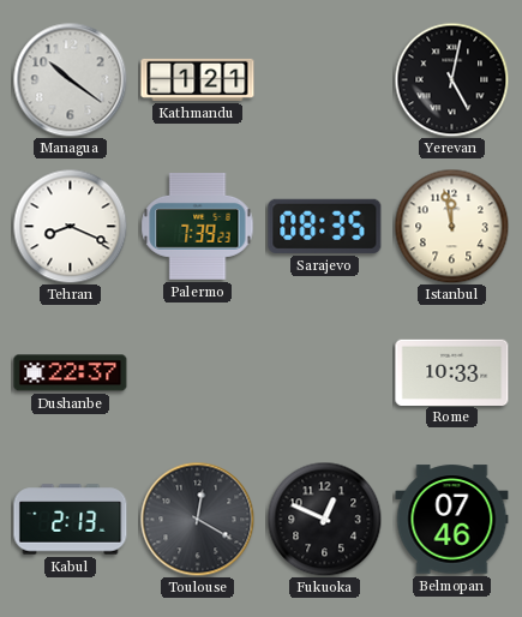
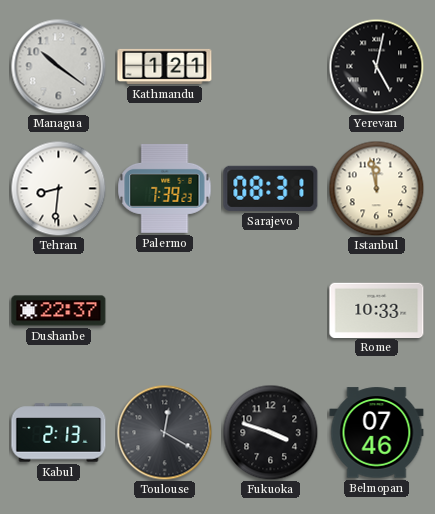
Tehran: 8:19 -> 8:31 (58, 188)
Sarajevo: 08:35 -> 08:31 (271, 188)
Fukuoka: 12:49 -> 3:48 (270, 432)
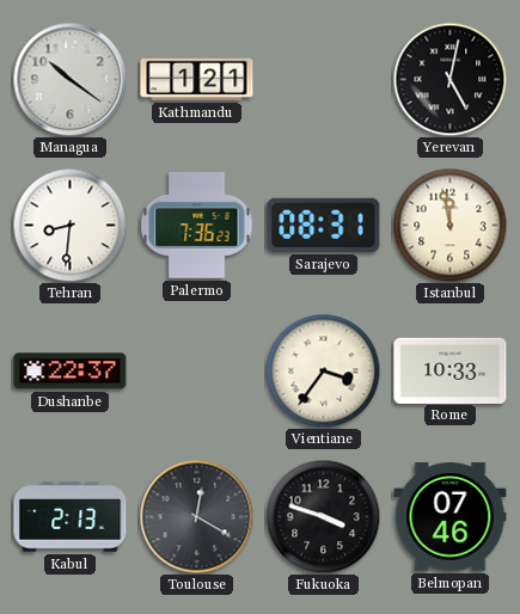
Palermo: 7:39 -> 7:36 (197, 225)
Vientiane: none -> 3:36 (323, 370)
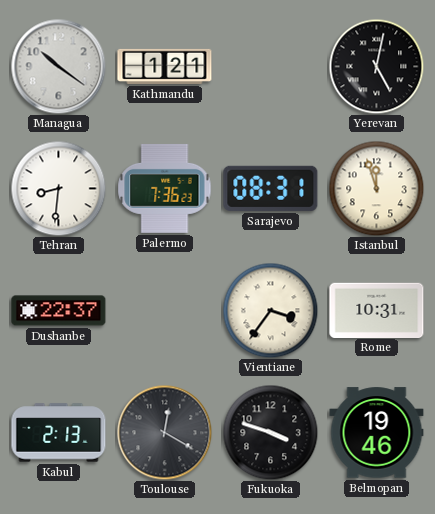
Istanbul: 11:58 -> 11:57 (376, 188)
Rome: 10:33 -> 10:31 (377, 310)
Belmopan: 07:46 -> 19:46 (377, 433)
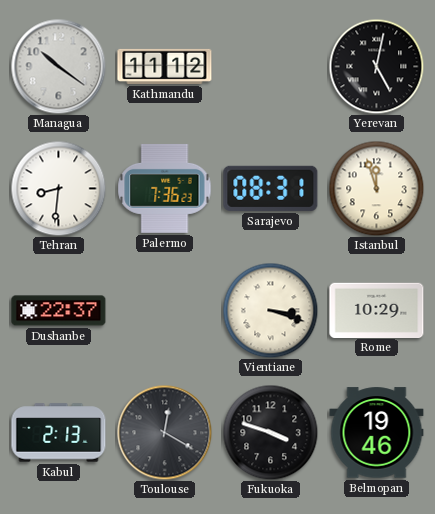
Kathmandu: 1:21 -> 11:12 (165, 66)
Vientiane: 3:36 -> 3:18 (270, 310)
Rome: 10:31 -> 10:29 (377, 310)
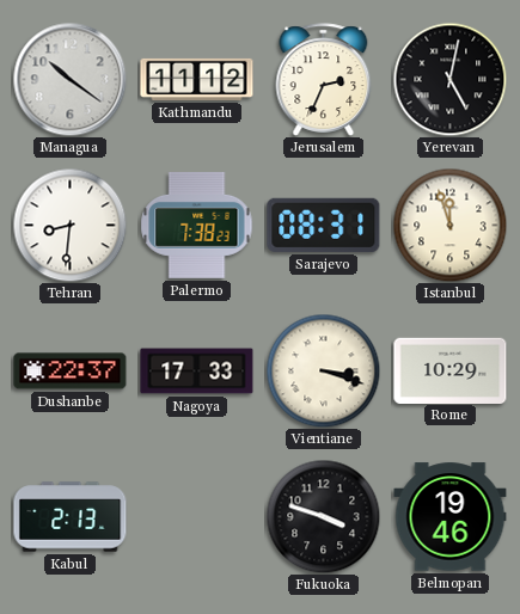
Jerusalem: none -> 2:34 (324, 80)
Palermo: 7:36 -> 7:38 (197, 225)
Nagoya: none -> 17:33 (197, 372)
Toulouse: 12:20 -> none (164, 432)
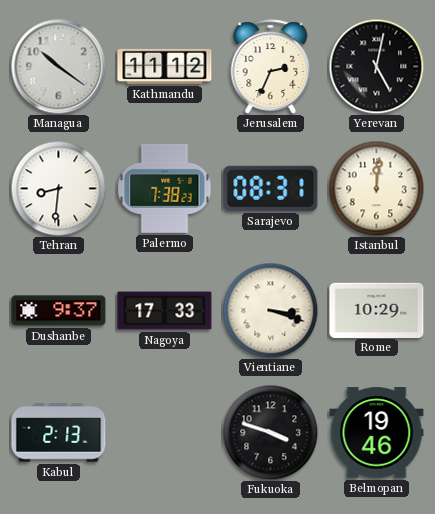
Istanbul: 11:57 -> 12:01 (376, 188)
Dushanbe: 22:37 -> 9:37 (59, 311)
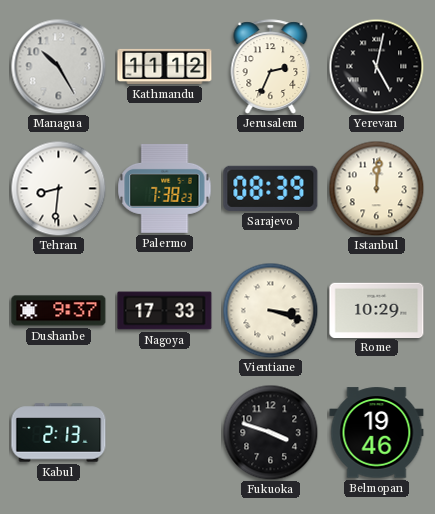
Managua: 10:21 -> 10:25 (58, 66)
Sarajevo: 08:31 -> 08:39 (271, 188)
